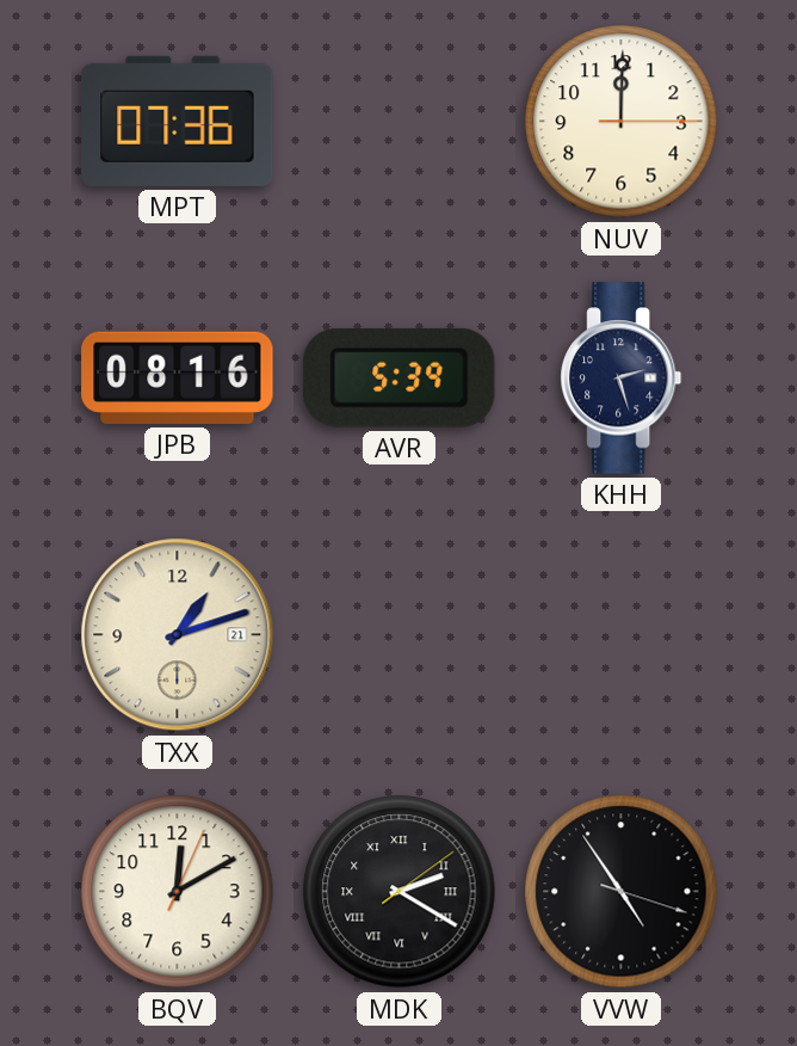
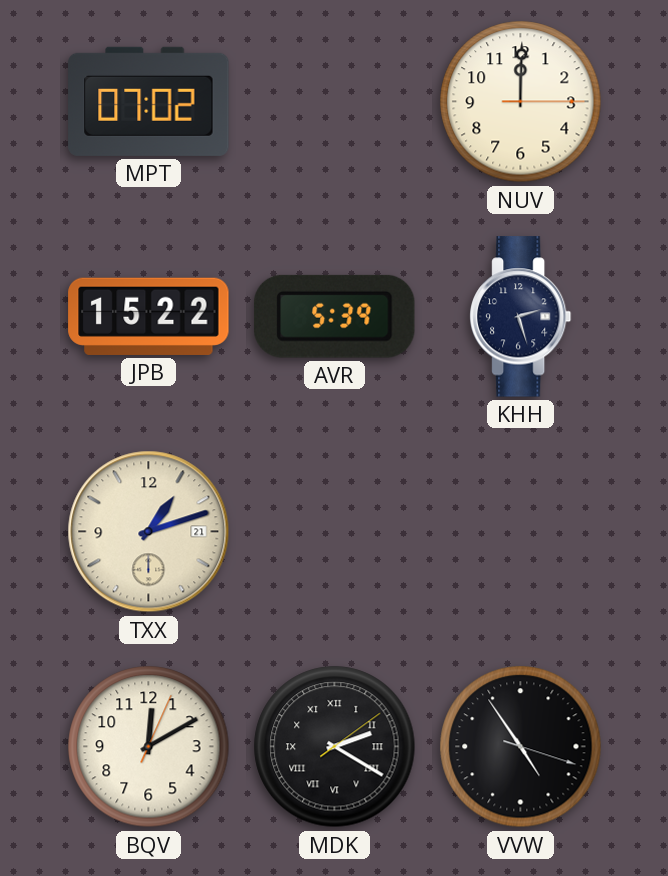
MPT: 07:36 -> 07:02 (149, 101)
JPB: 08:16 -> 15:22 (149, 316)
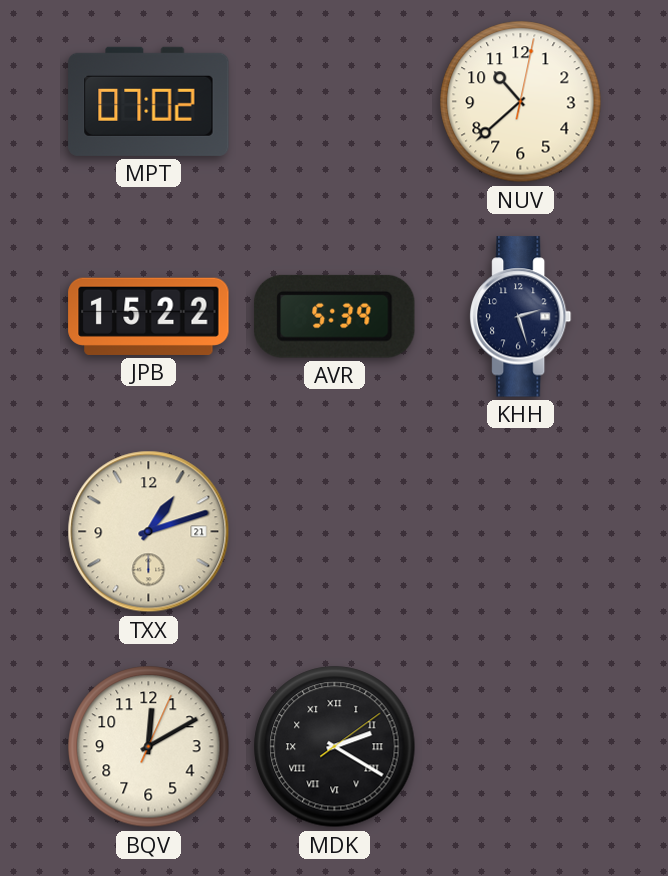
NUV: 12:00 -> 10:38 (521, 102)
VVW: 4:54 -> none (521, 747)
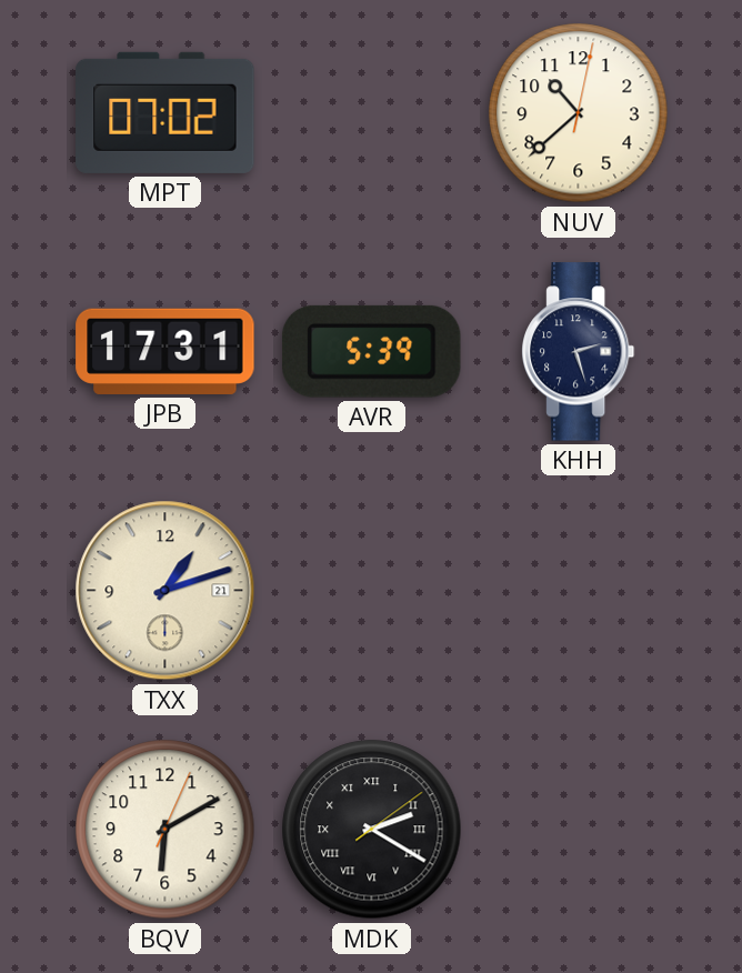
JPB: 15:22 -> 17:31 (166, 351)
BQV: 12:10 -> 6:10 (166, 830)
